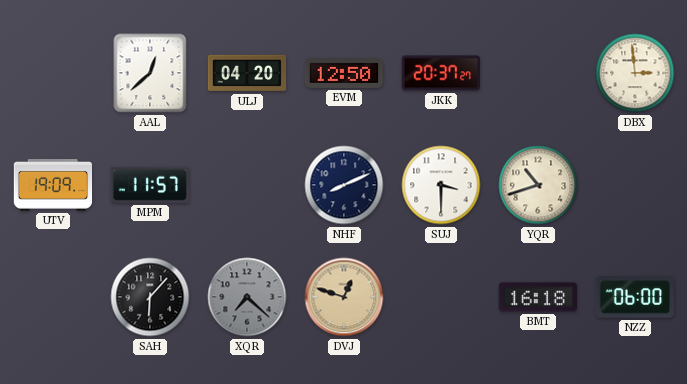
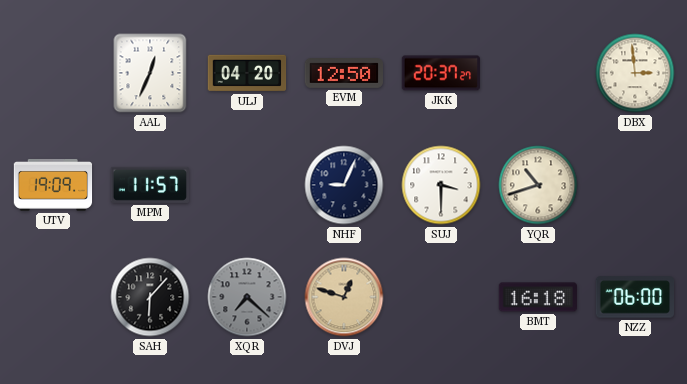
AAL: 12:38 -> 12:34 (150, 73)
NHF: 8:11 -> 9:04 (344, 185)
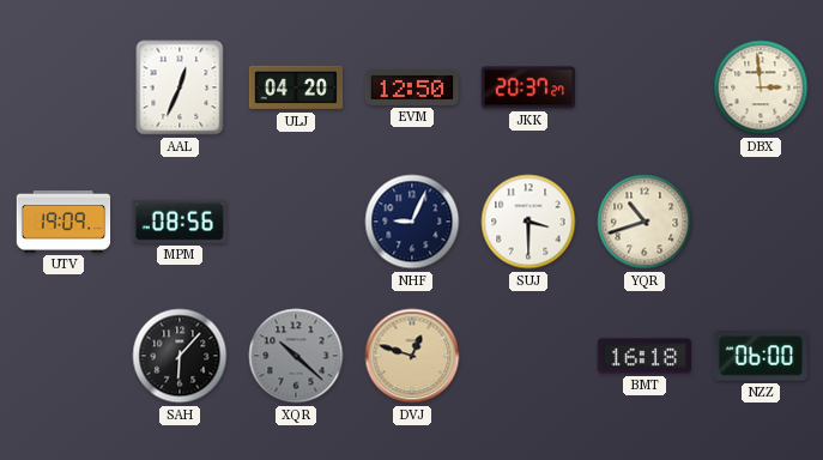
MPM: 11:57 -> 08:56 (178, 222)
XQR: 7:22 -> 10:22 (296, 356)
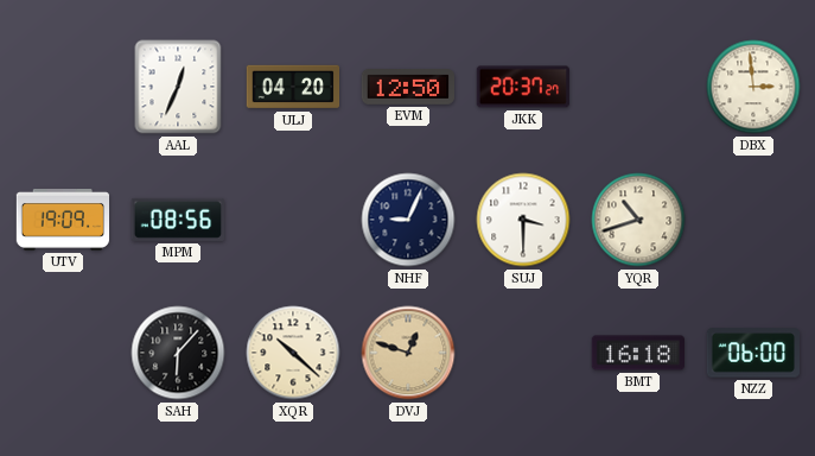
XQR dial: grey -> cream (293, 353)
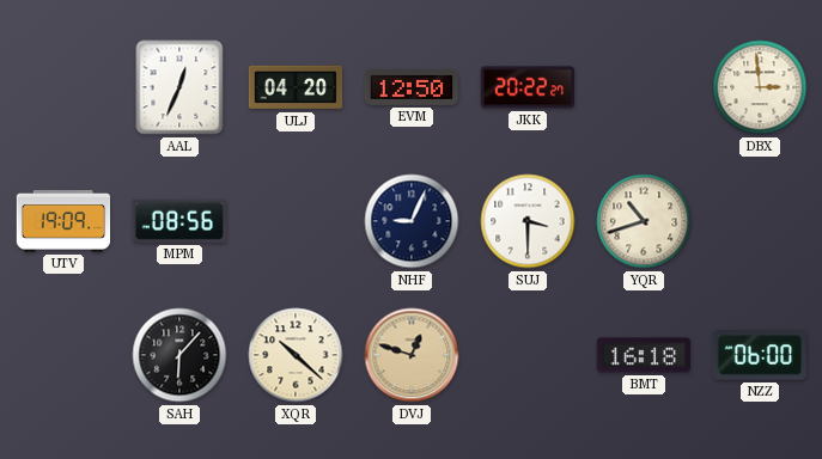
JKK: 20:37 -> 20:22 (528, 87)
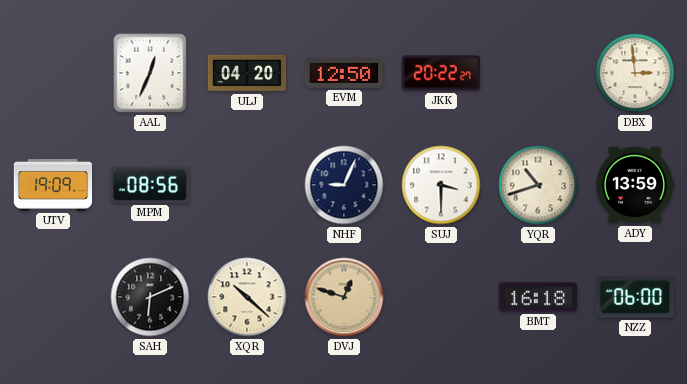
ADY: none -> 13:59 (635, 185)
SAH: 6:07 -> 6:11 (150, 297)
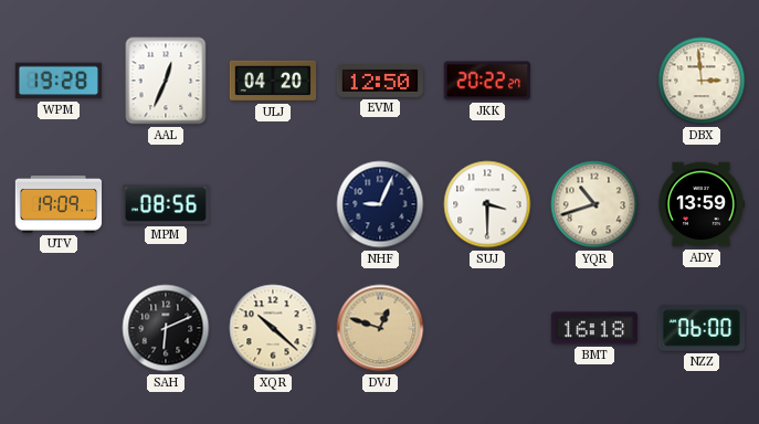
WPM: none -> 19:28 (57, 81)
